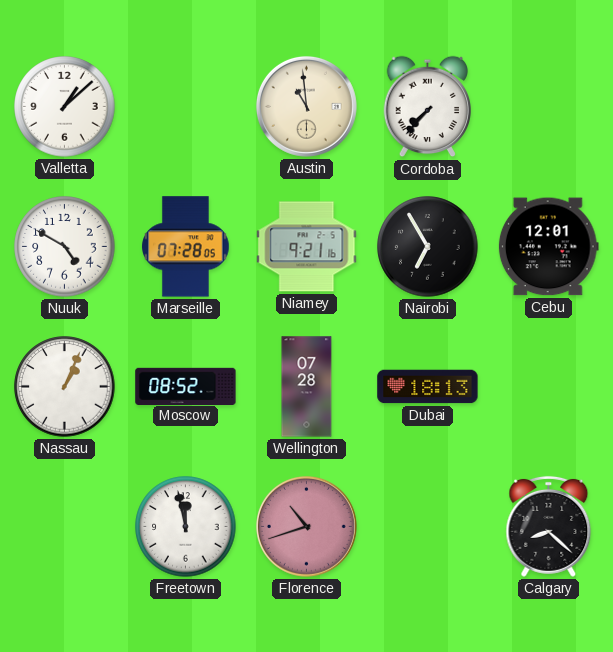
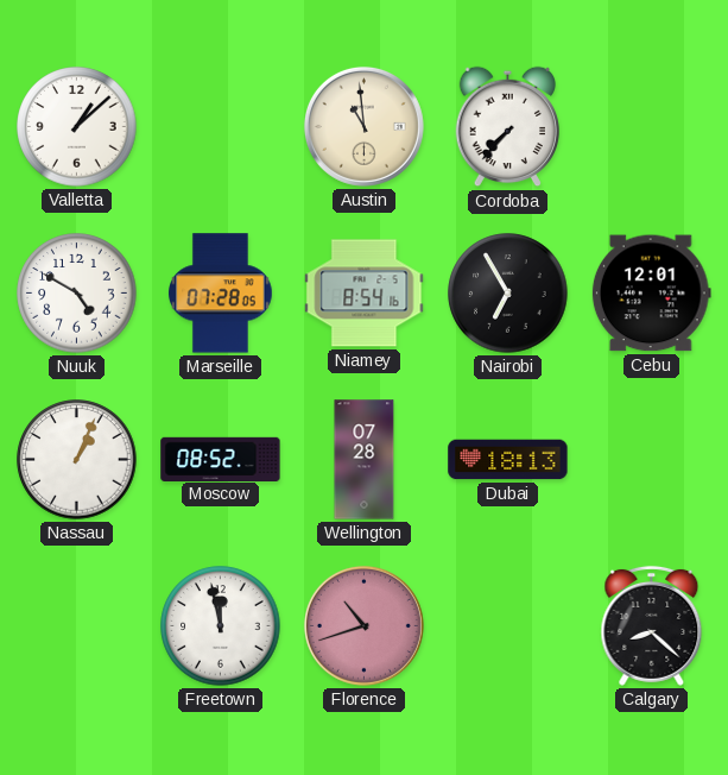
Niamey: 9:21 -> 8:54 (365, 294)
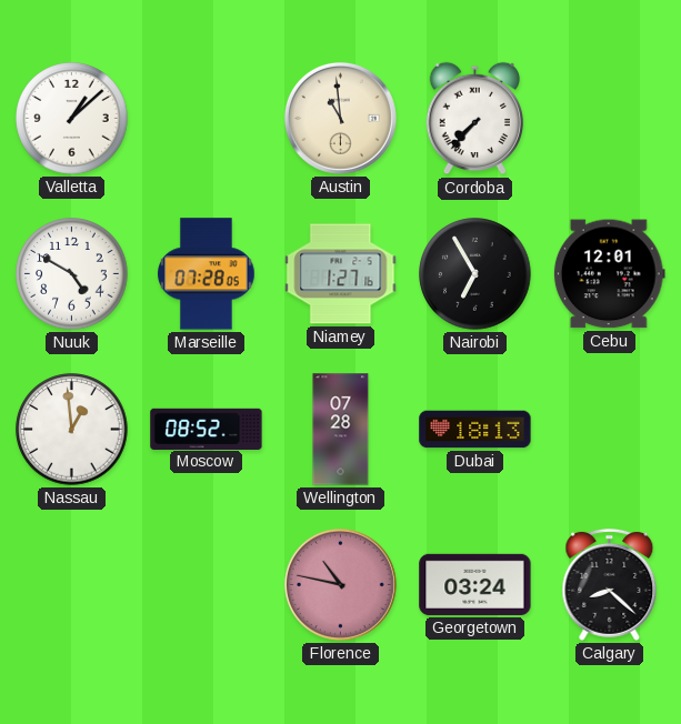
Niamey: 8:54 -> 1:27 (341, 274)
Nassau: 1:04 -> 12:59 (72, 430)
Freetown: 11:58 -> none (221, 626)
Florence: 10:42 -> 10:47 (340, 584)
Georgetown: none -> 03:24 (475, 584)
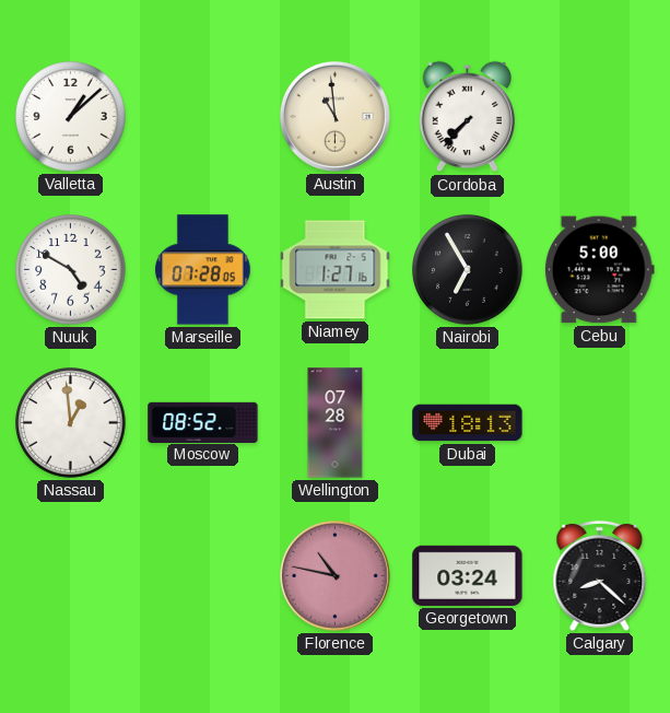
Cebu: 12:01 -> 5:00 (599, 270)
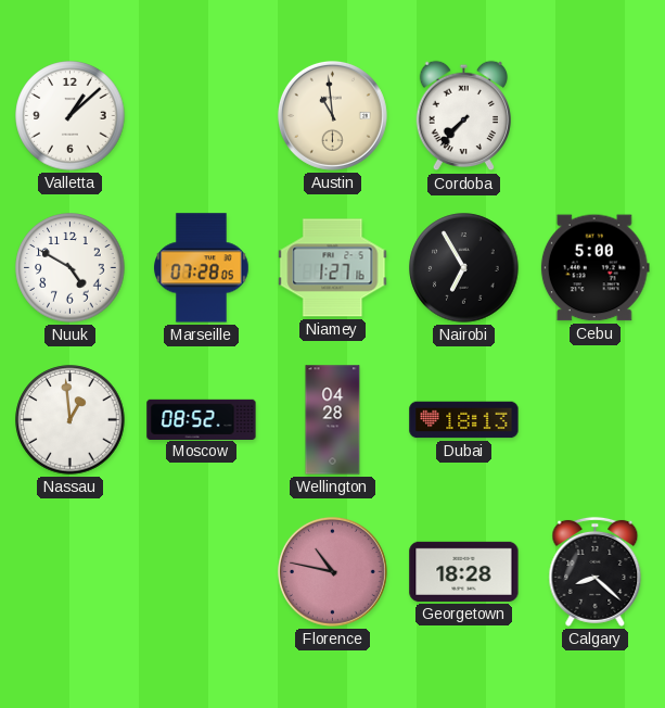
Wellington: 07:28 -> 04:28 (333, 420)
Georgetown: 03:24 -> 18:28 (464, 571)
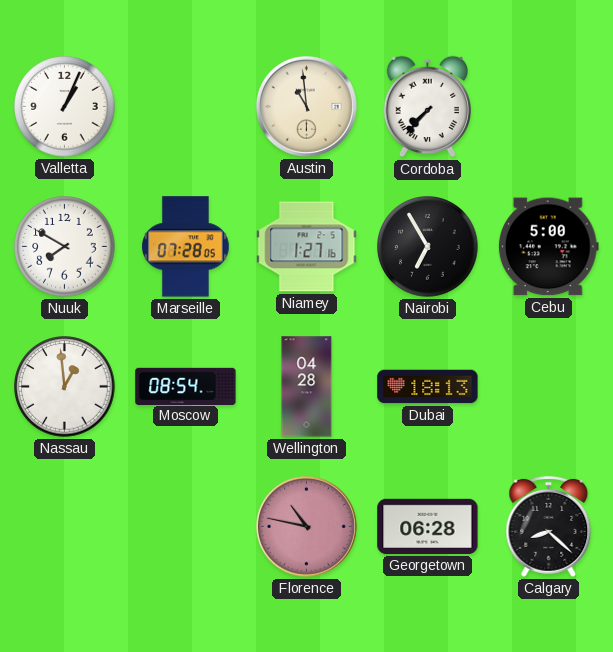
Valletta: 1:08 -> 1:04 (65, 107)
Nuuk: 4:50 -> 7:50 (65, 247)
Moscow: 08:52 -> 08:54 (186, 386)
Georgetown: 18:28 -> 06:28 (428, 526)
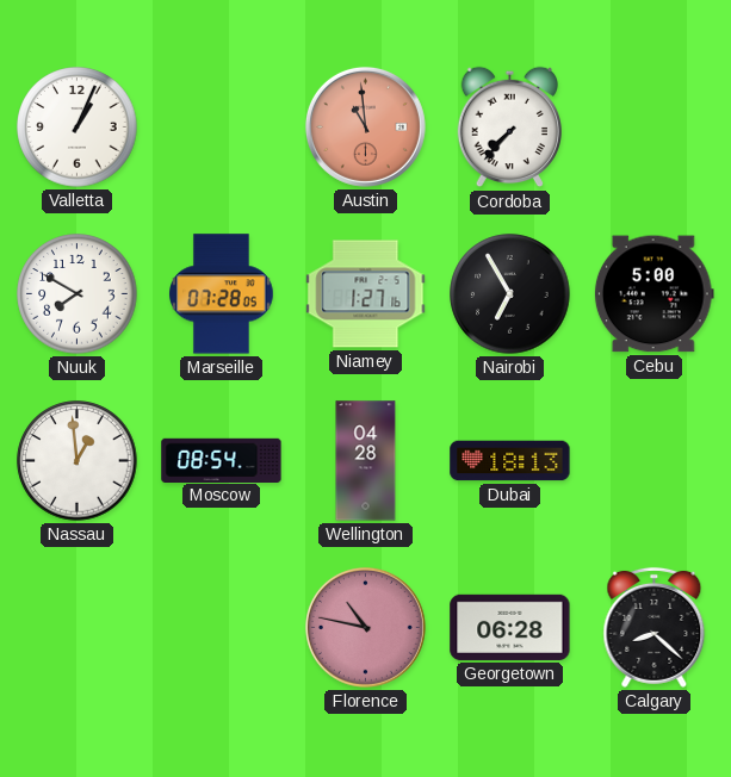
Austin dial: cream -> salmon (365, 126)
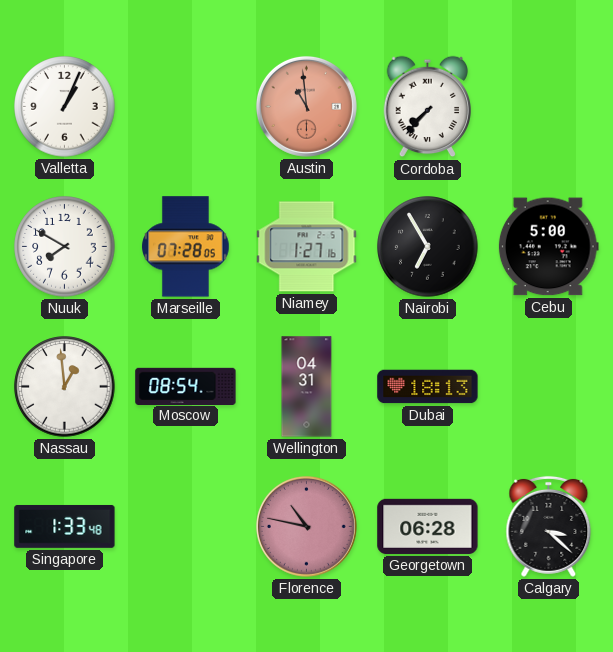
Wellington: 04:28 -> 04:31 (307, 387)
Singapore: none -> 1:33 (65, 526)
Calgary: 8:22 -> 3:22 (549, 526)
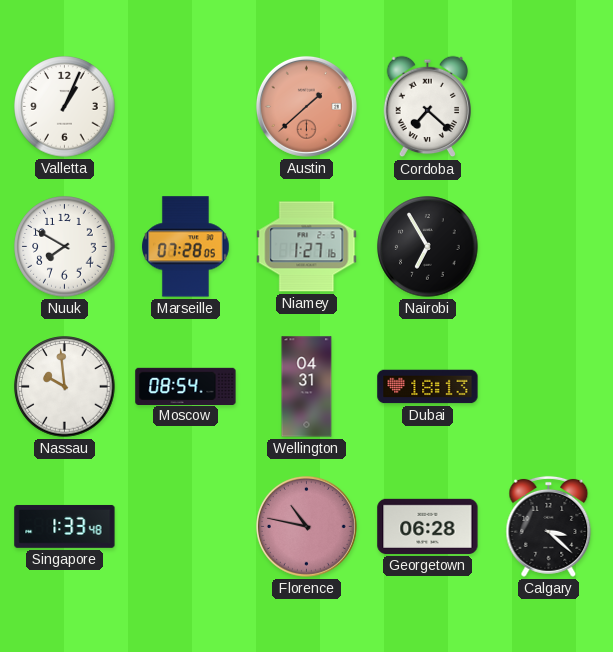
Austin: 10:59 -> 1:38 (306, 106)
Cordoba: 7:37 -> 7:22 (428, 107)
Cebu: 5:00 -> none (548, 247)
Nassau: 12:59 -> 9:59 (65, 387)
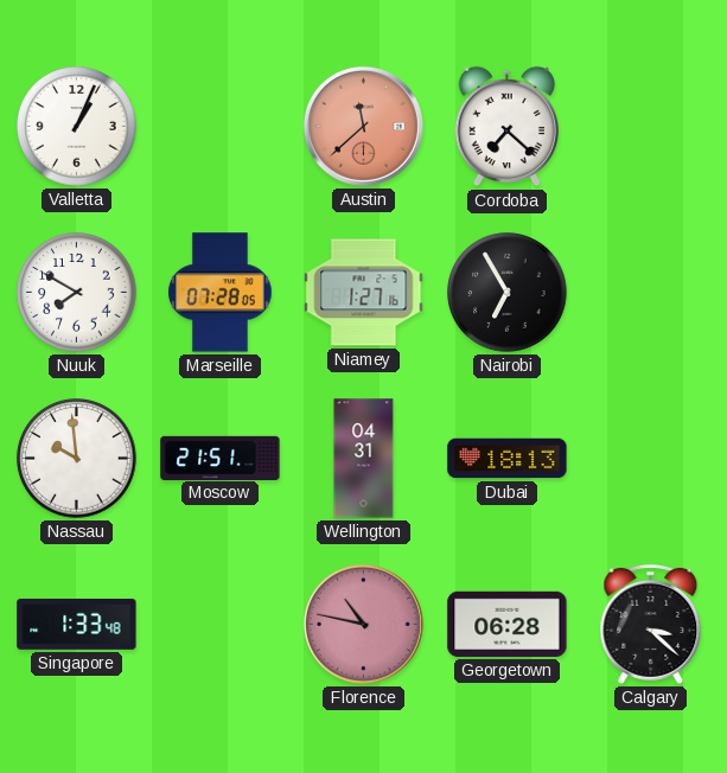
Austin: 1:38 -> 11:38 (363, 126)
Moscow: 08:54 -> 21:51 (221, 458)
